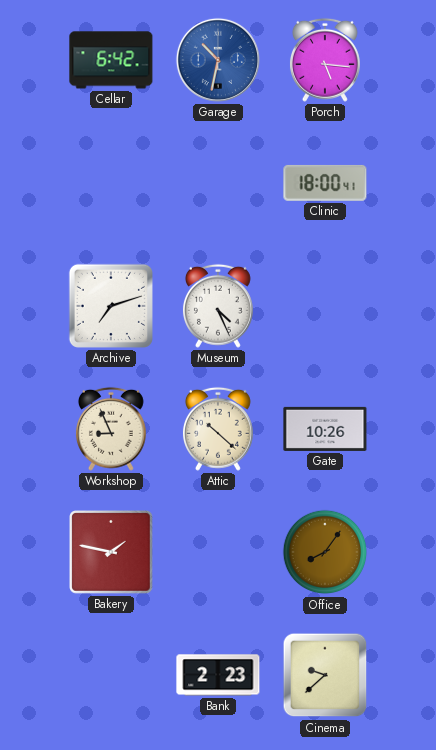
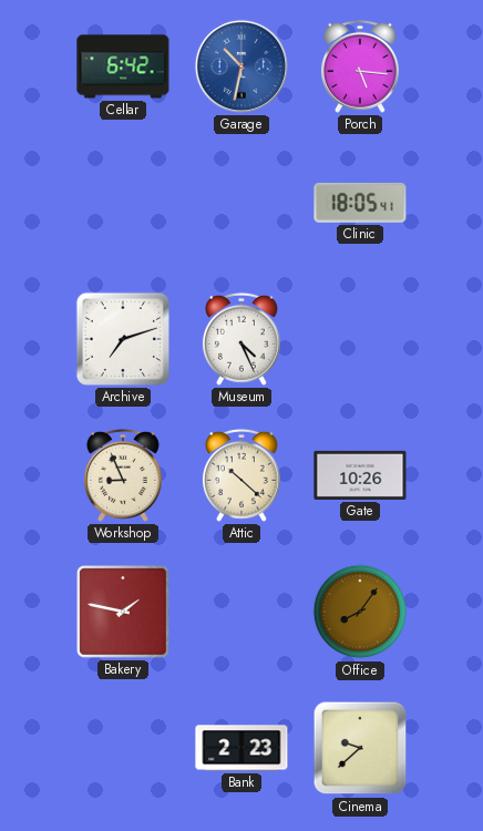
Clinic: 18:00 -> 18:05 (360, 203)
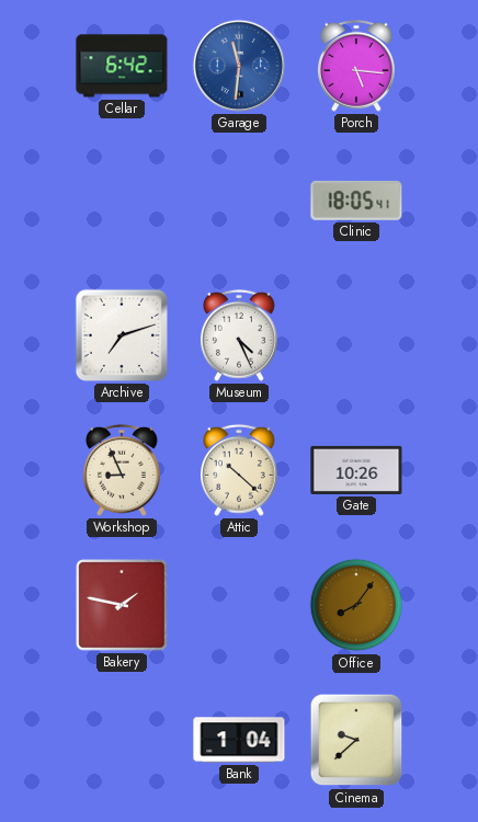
Garage: 10:32 -> 11:31 (239, 66)
Bank: 2:23 -> 1:04 (239, 740)
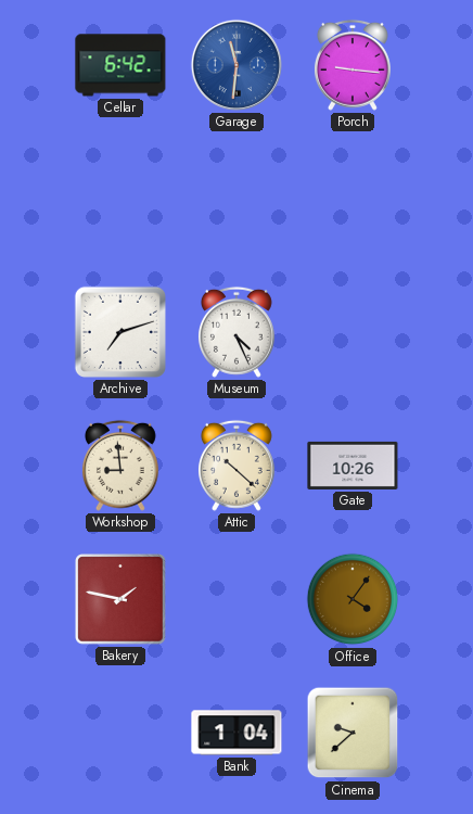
Porch: 5:16 -> 9:16 (353, 65)
Clinic: 18:05 -> none (356, 201)
Workshop: 8:56 -> 8:59 (120, 466)
Office: 8:06 -> 4:06 (353, 599)
